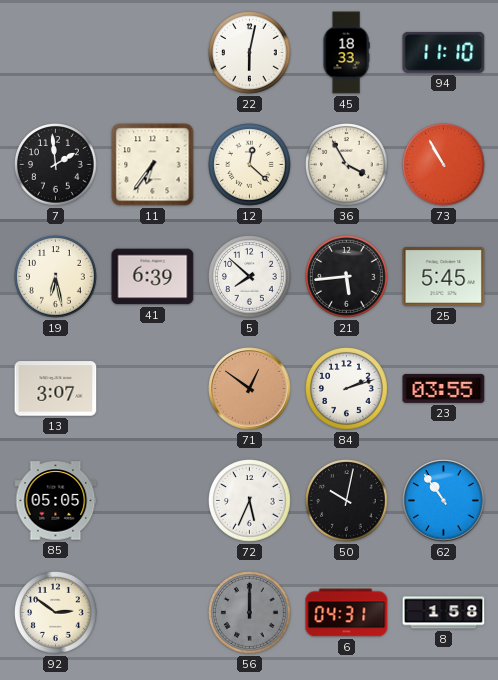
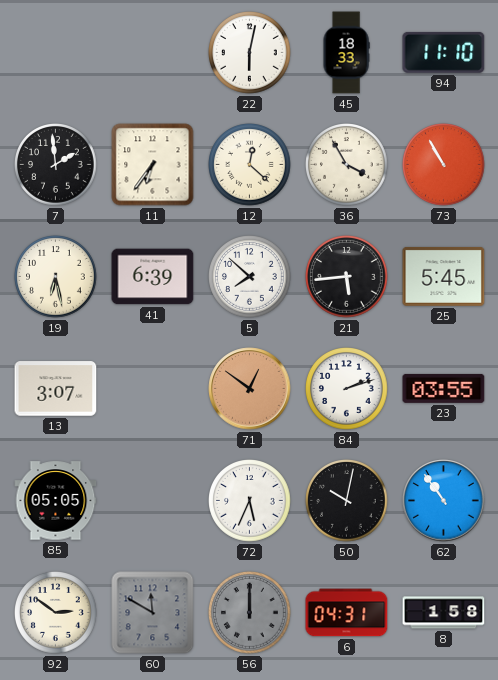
60: none -> 11:50 (153, 613)
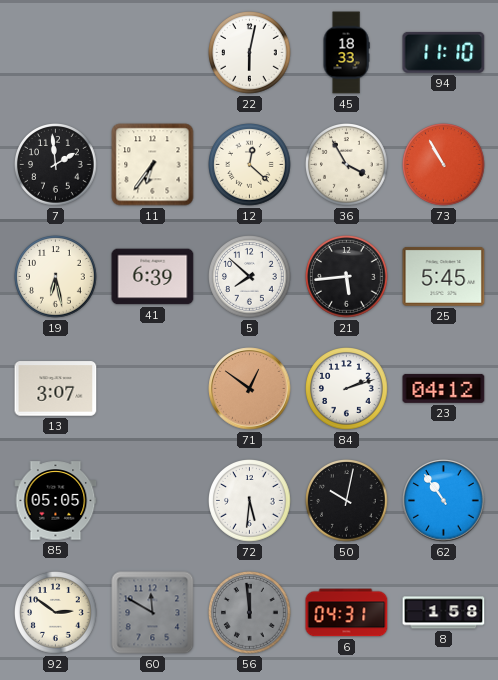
23: 03:55 -> 04:12 (444, 388)
72: 5:34 -> 5:31 (250, 501)
56: 12:00 -> 11:59 (250, 613)
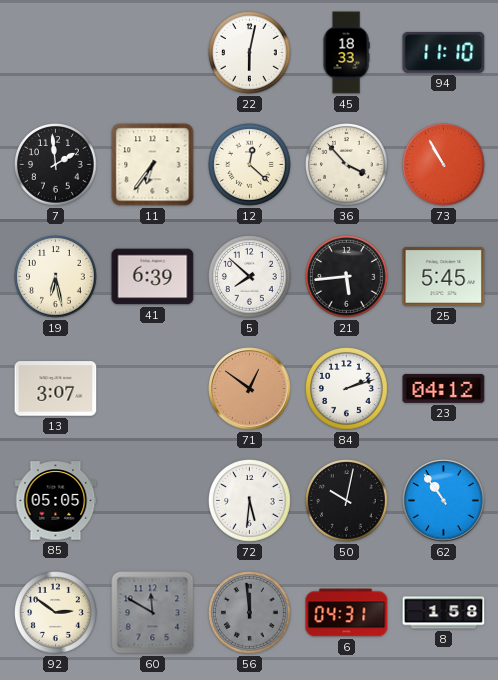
36: 3:55 -> 3:53 (347, 165)
